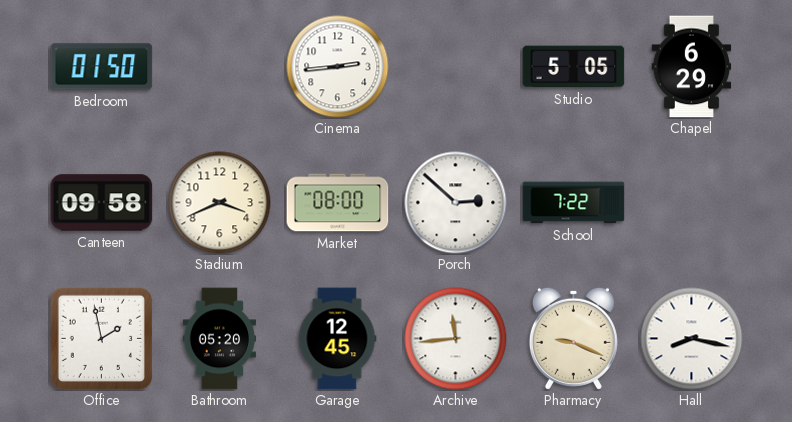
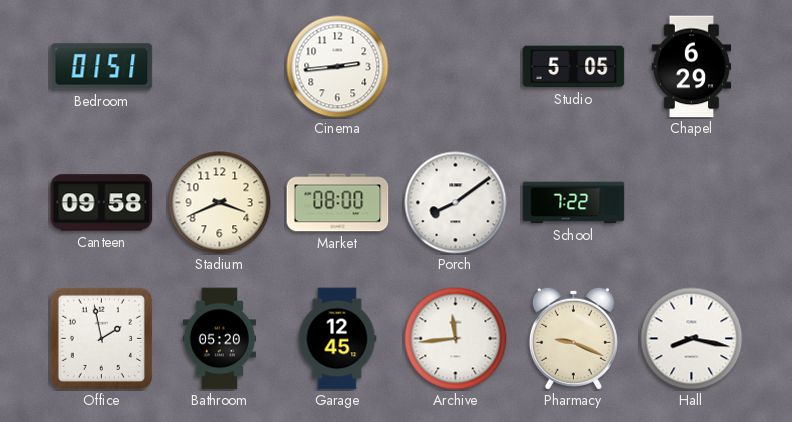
Bedroom: 01:50 -> 01:51 (102, 67)
Porch: 2:52 -> 8:09 (456, 203)
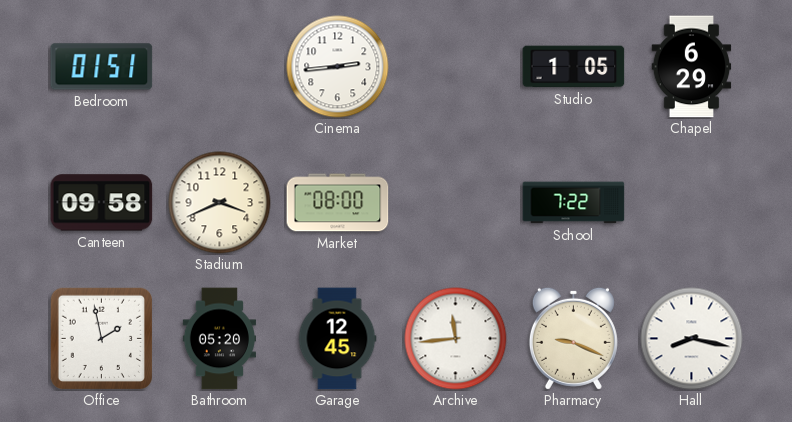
Studio: 5:05 -> 1:05 (574, 67)
Porch: 8:09 -> none (456, 203)
